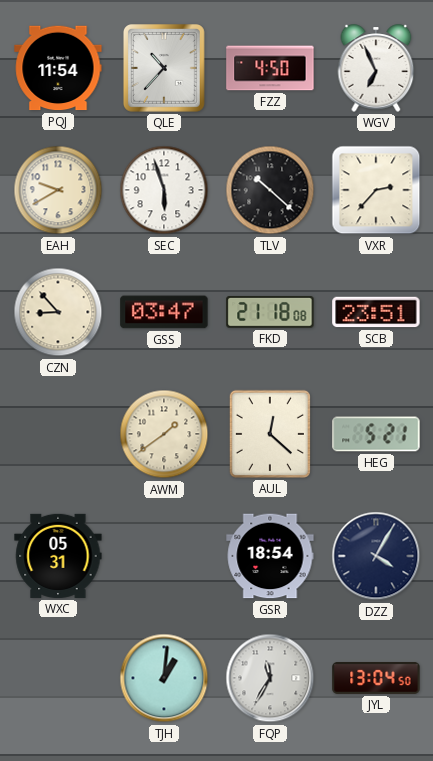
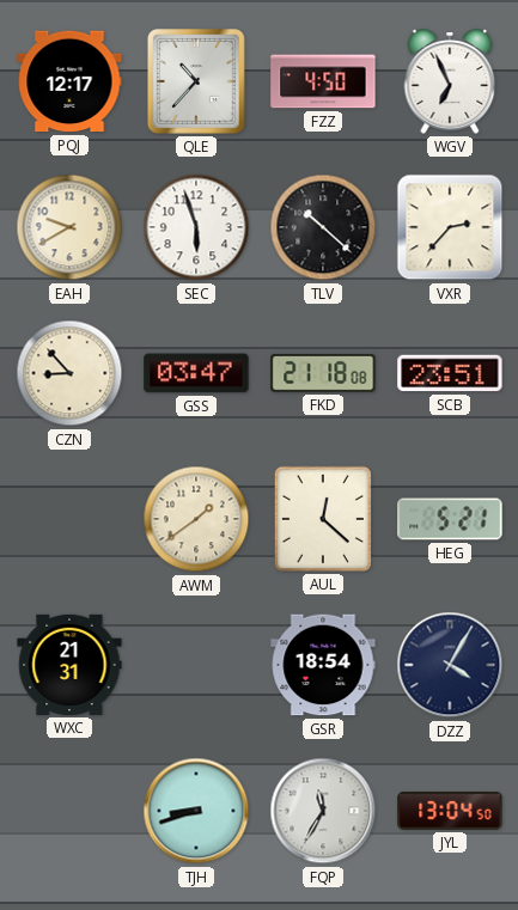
PQJ: 11:54 -> 12:17 (69, 81)
WXC: 05:31 -> 21:31 (69, 665)
TJH: 1:01 -> 8:42 (196, 811)
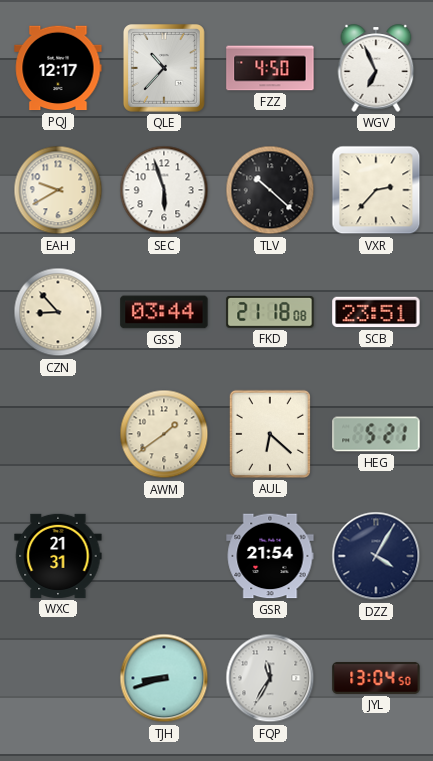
GSS: 03:47 -> 03:44 (164, 312)
AUL: 12:22 -> 6:22 (270, 434)
GSR: 18:54 -> 21:54 (270, 556)
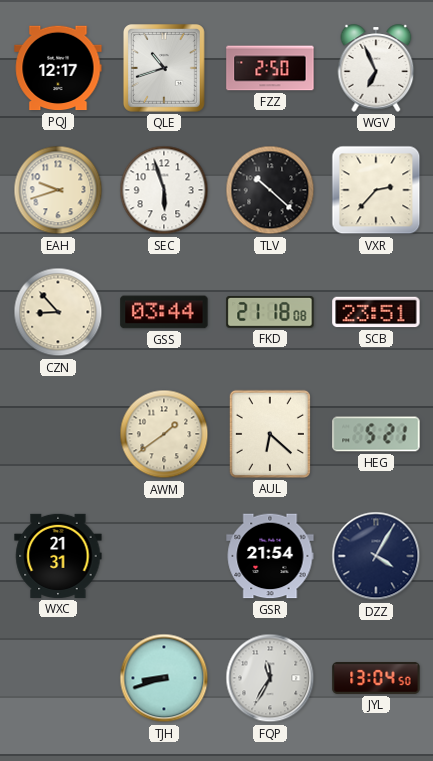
QLE: 10:37 -> 10:42 (165, 69)
FZZ: 4:50 -> 2:50 (270, 68)
EAH: 9:40 -> 9:42 (58, 190)
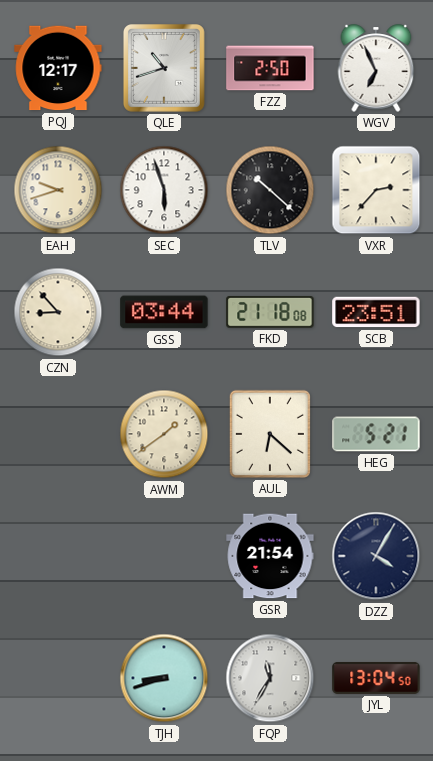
WXC: 21:31 -> none (58, 556)
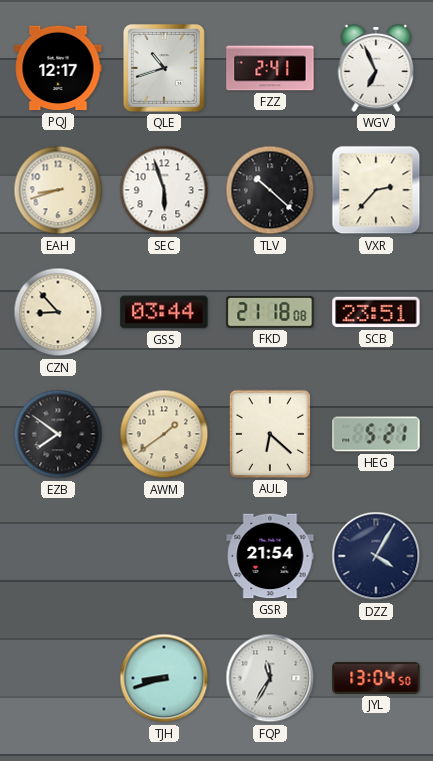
FZZ: 2:50 -> 2:41 (270, 68)
EAH: 9:42 -> 8:42 (58, 190)
EZB: none -> 7:51 (58, 434)
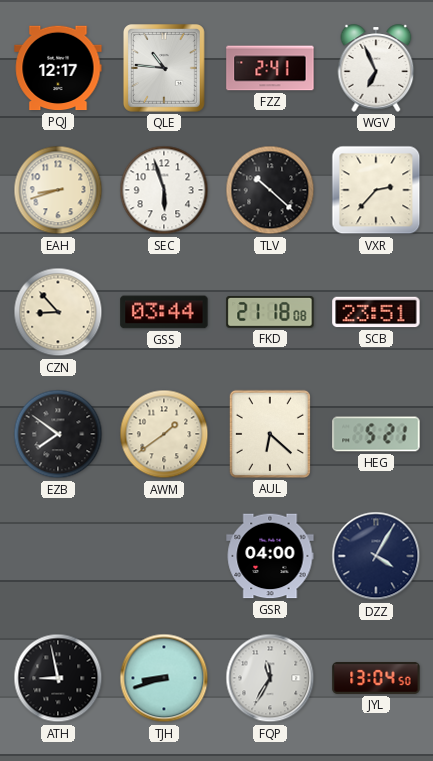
QLE: 10:42 -> 10:46 (165, 69)
GSR: 21:54 -> 04:00 (270, 556)
ATH: none -> 8:58 (58, 678)
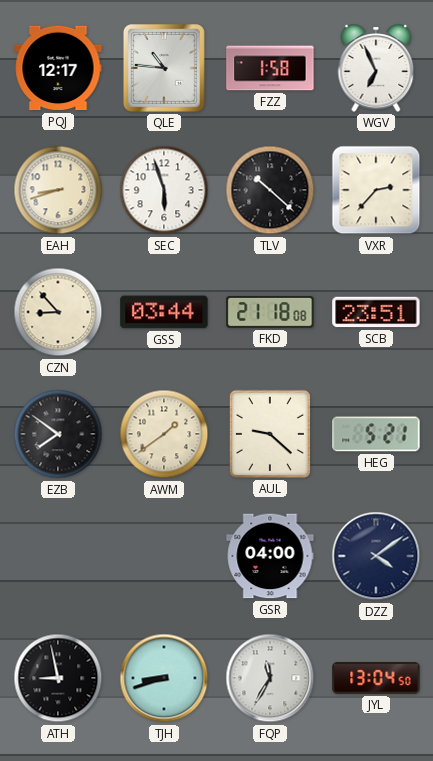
FZZ: 2:41 -> 1:58 (270, 68)
AUL: 6:22 -> 9:22 (270, 434)
DZZ: 4:05 -> 4:09 (376, 556)
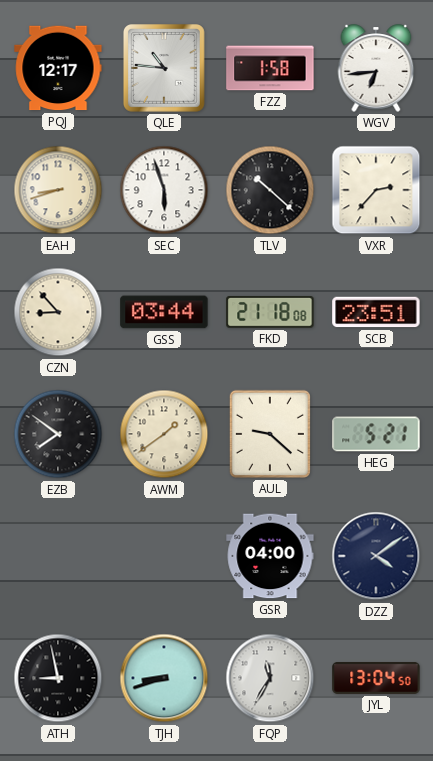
WGV: 6:56 -> 6:44 (376, 68)
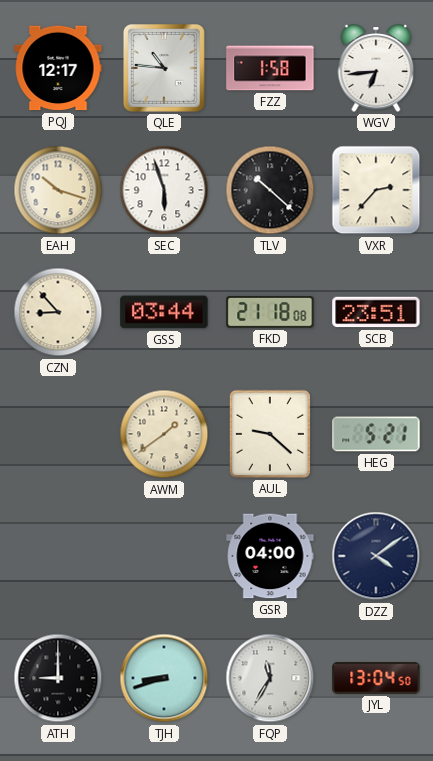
EAH: 8:42 -> 10:18 (58, 190)
EZB: 7:51 -> none (58, 434)
ATH: 8:58 -> 9:00 (58, 678)
